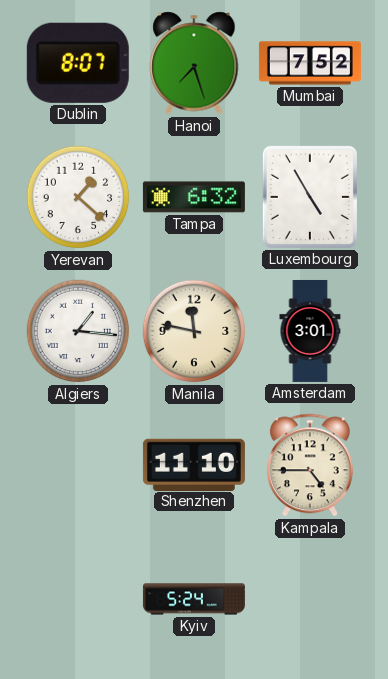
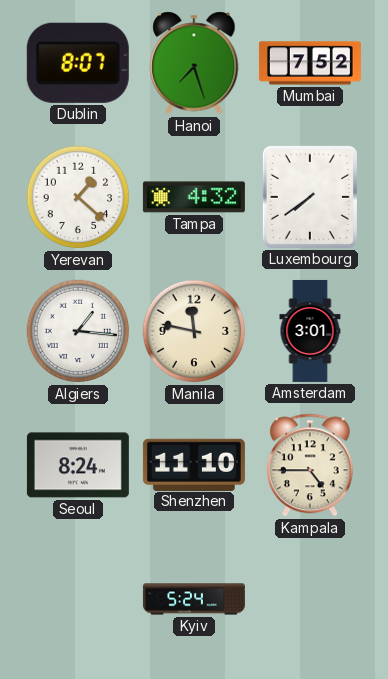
Tampa: 6:32 -> 4:32 (194, 197)
Luxembourg: 4:55 -> 7:39 (310, 197)
Seoul: none -> 8:24 (78, 465)
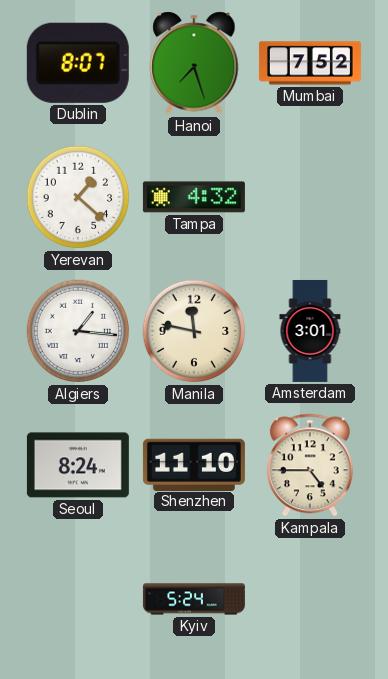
Luxembourg: 7:39 -> none (310, 197)
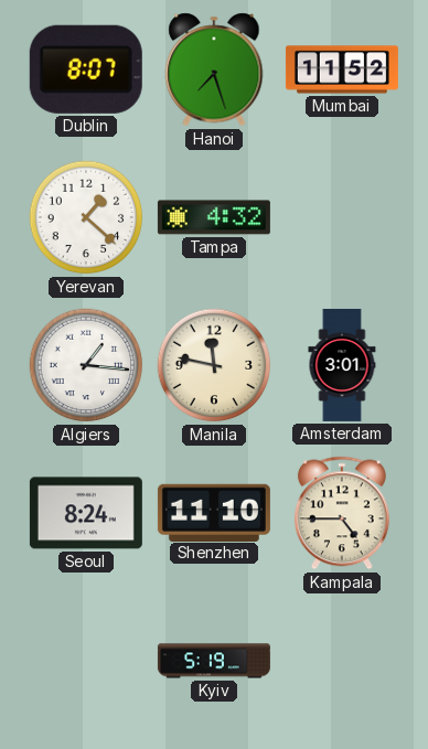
Mumbai: 7:52 -> 11:52 (342, 69)
Kyiv: 5:24 -> 5:19 (214, 661)
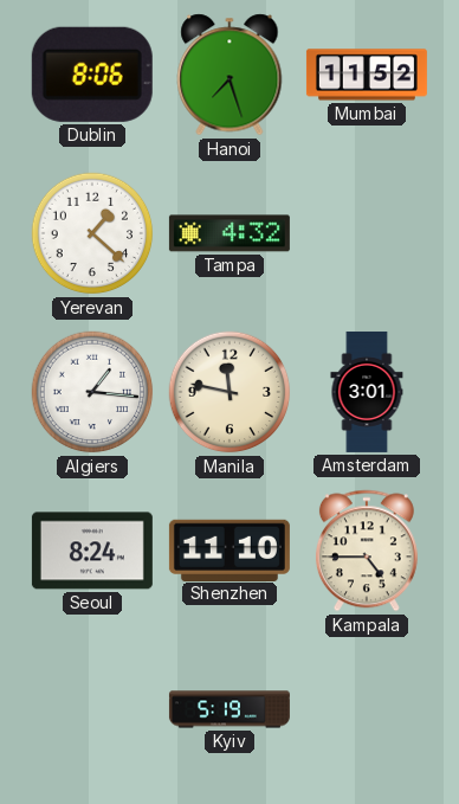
Dublin: 8:07 -> 8:06 (92, 75)
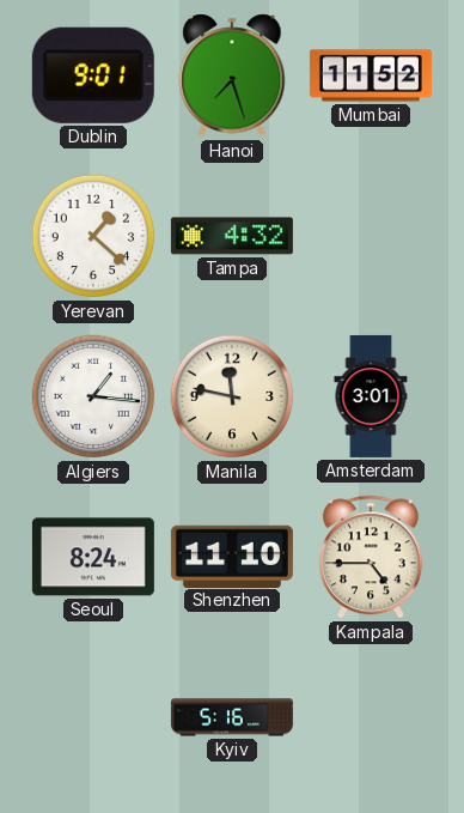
Dublin: 8:06 -> 9:01 (93, 75)
Kyiv: 5:19 -> 5:16 (232, 717)
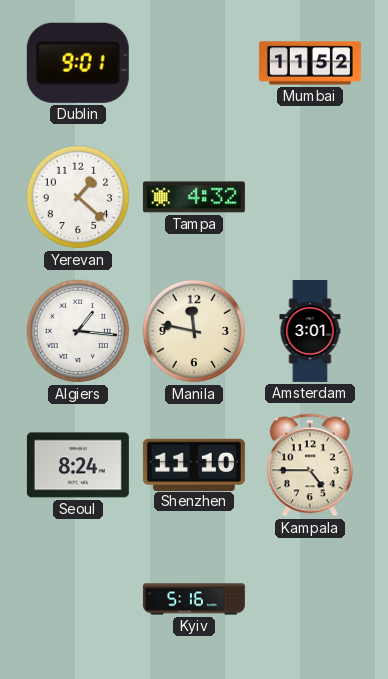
Hanoi: 7:27 -> none (232, 75)
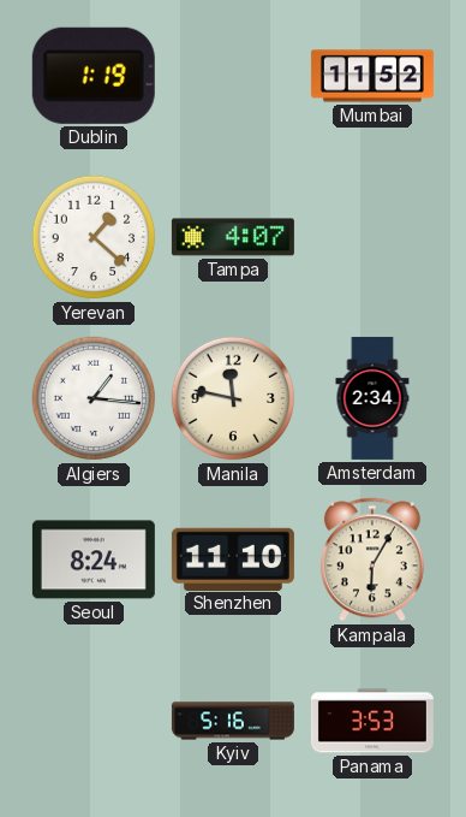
Dublin: 9:01 -> 1:19 (94, 76)
Tampa: 4:32 -> 4:07 (233, 237)
Amsterdam: 3:01 -> 2:34 (372, 398)
Kampala: 4:45 -> 6:05 (372, 560)
Panama: none -> 3:53 (372, 721)
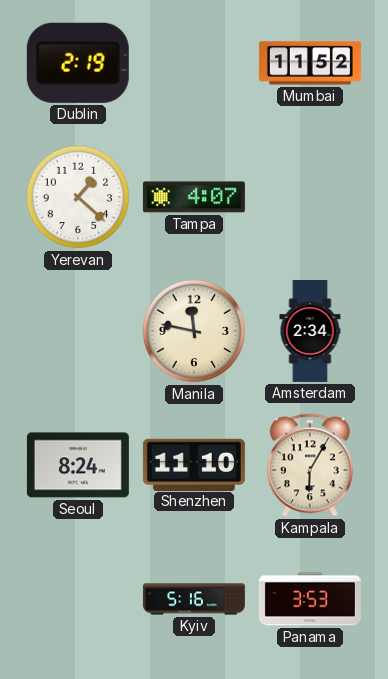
Dublin: 1:19 -> 2:19 (78, 63)
Algiers: 1:16 -> none (94, 398)
